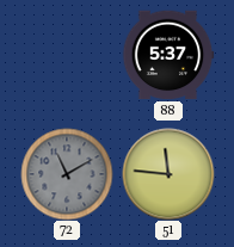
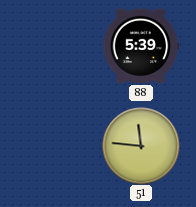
88: 5:37 -> 5:39 (141, 46)
72: 11:10 -> none (67, 174)
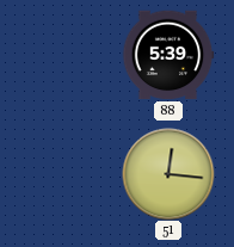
51: 11:46 -> 12:16 (168, 174)
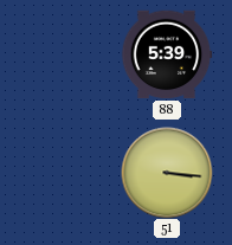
51: 12:16 -> 3:16 (167, 173)
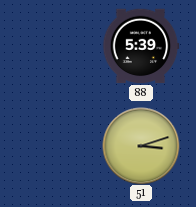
51: 3:16 -> 3:12 (141, 146)
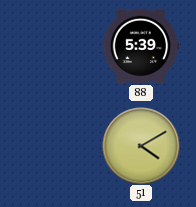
51: 3:12 -> 4:10 (141, 146)
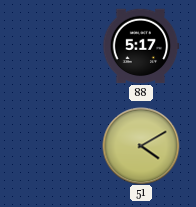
88: 5:39 -> 5:17 (141, 46)
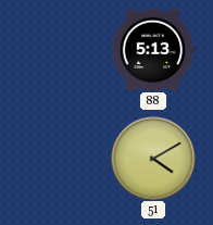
88: 5:17 -> 5:13 (153, 50)
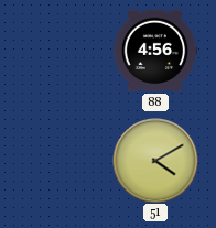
88: 5:13 -> 4:56 (155, 51)
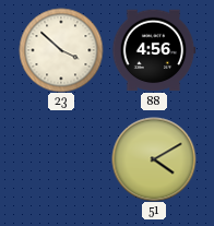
23: none -> 3:52 (61, 50)
